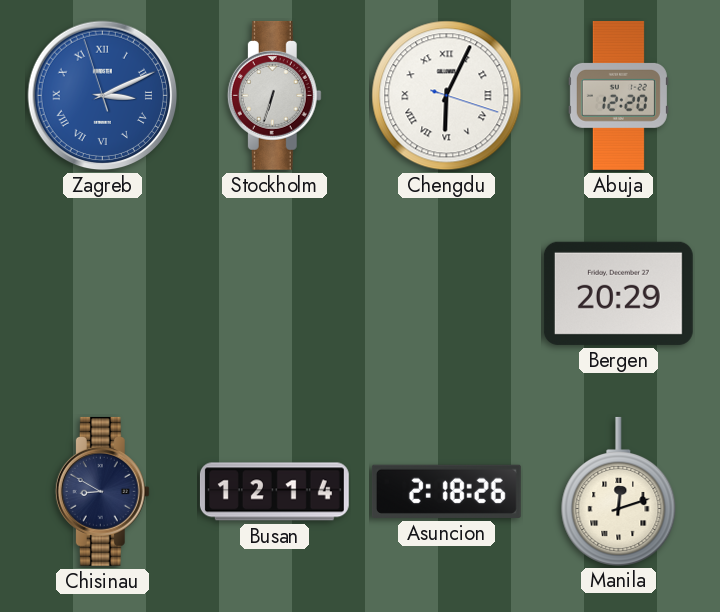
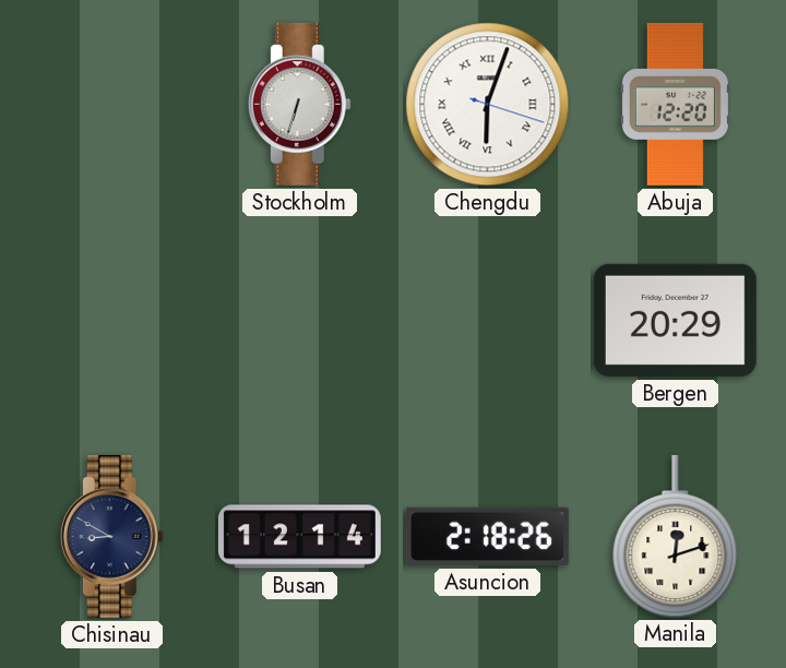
Zagreb: 3:10 -> none (103, 96)
Chengdu: 6:04 -> 6:03 (488, 105)
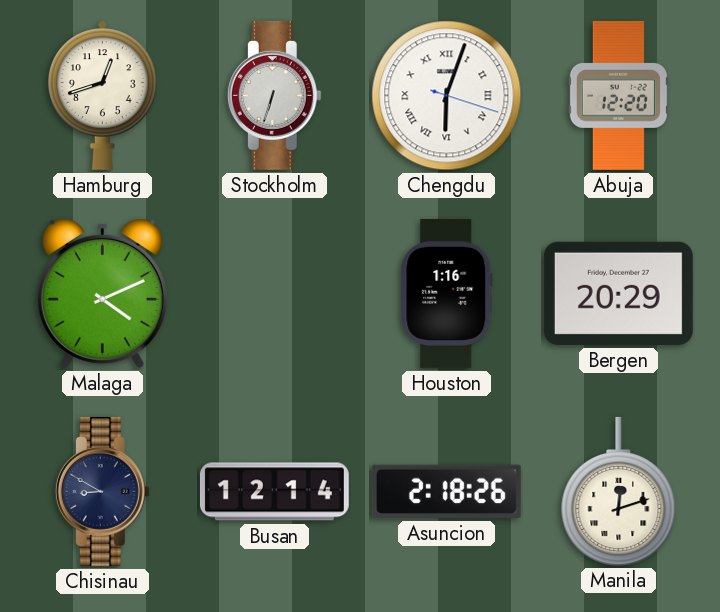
Hamburg: none -> 12:42 (103, 95)
Malaga: none -> 4:11 (102, 293)
Houston: none -> 1:16 (447, 293)
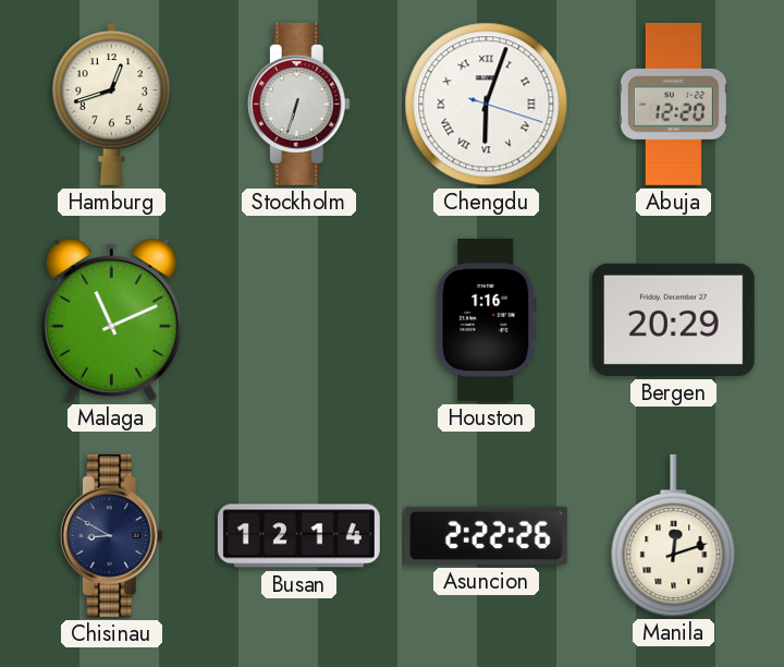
Malaga: 4:11 -> 11:11 (111, 319)
Asuncion: 2:18 -> 2:22 (486, 535)
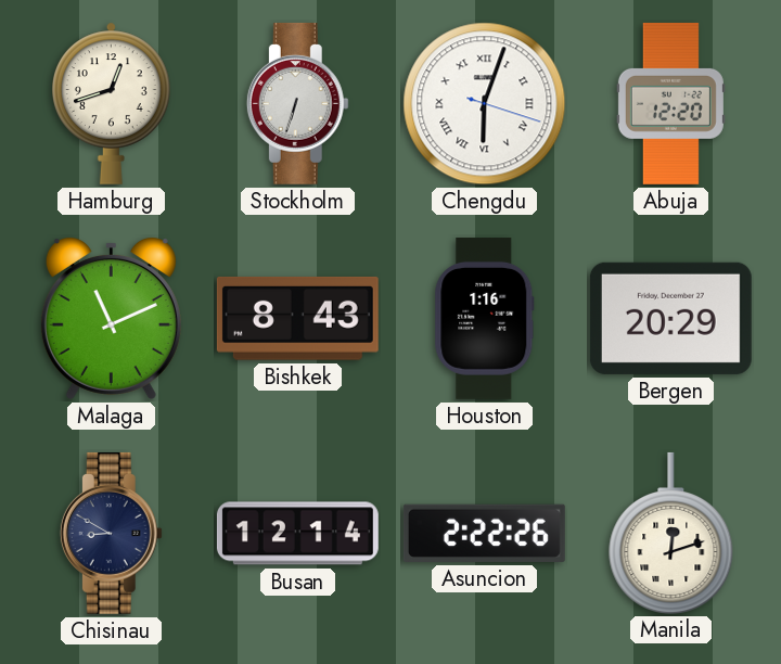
Bishkek: none -> 8:43 (297, 318)
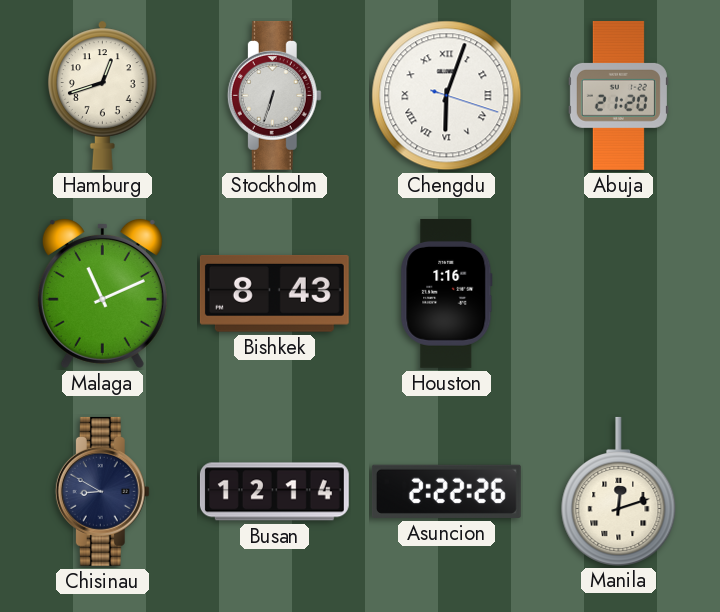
Abuja: 12:20 -> 21:20 (618, 95)
Bergen: 20:29 -> none (670, 318)
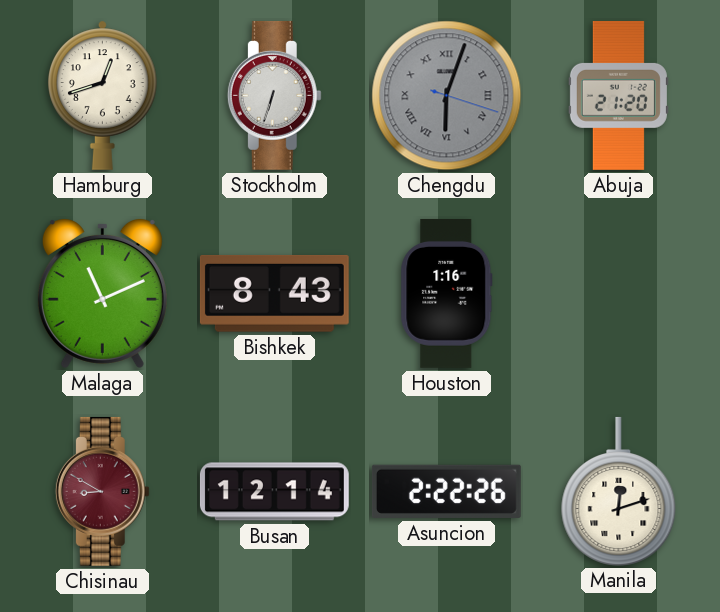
Chengdu dial: white -> grey (447, 96)
Chisinau dial: navy -> burgundy (102, 491)
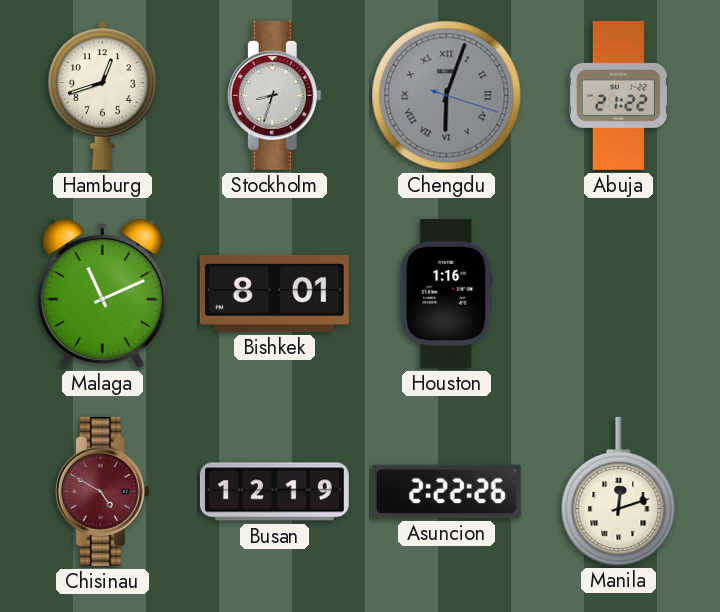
Stockholm: 6:33 -> 8:33 (274, 95)
Abuja: 21:20 -> 21:22 (618, 95)
Bishkek: 8:43 -> 8:01 (274, 293)
Chisinau: 8:50 -> 4:50 (102, 491)
Busan: 12:14 -> 12:19 (274, 492)
